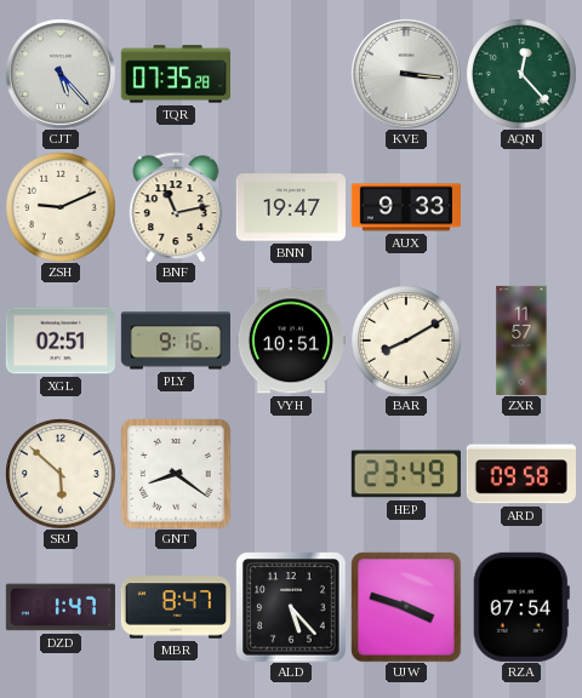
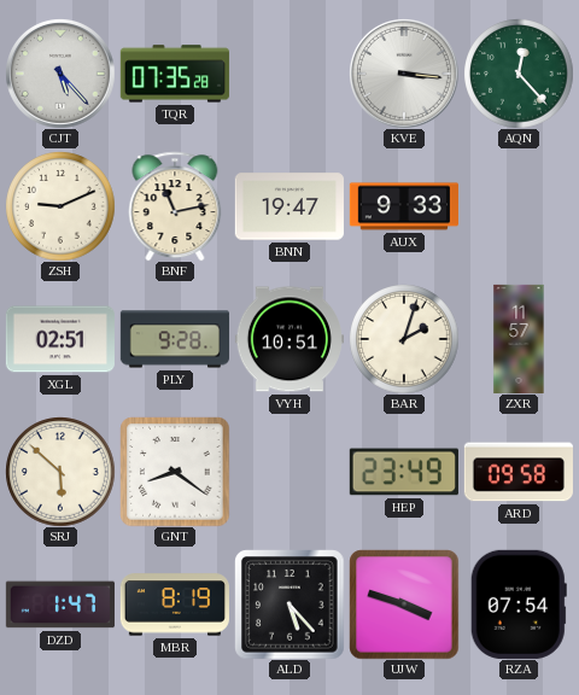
PLY: 9:16 -> 9:28 (174, 339)
BAR: 8:10 -> 2:03 (404, 339)
MBR: 8:47 -> 8:19 (175, 605)
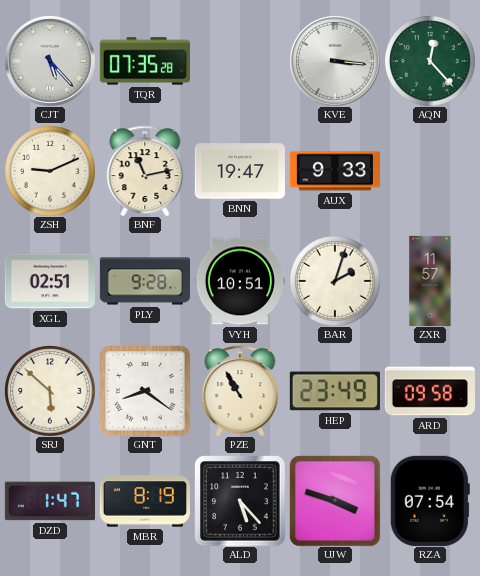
PZE: none -> 10:55 (240, 391)
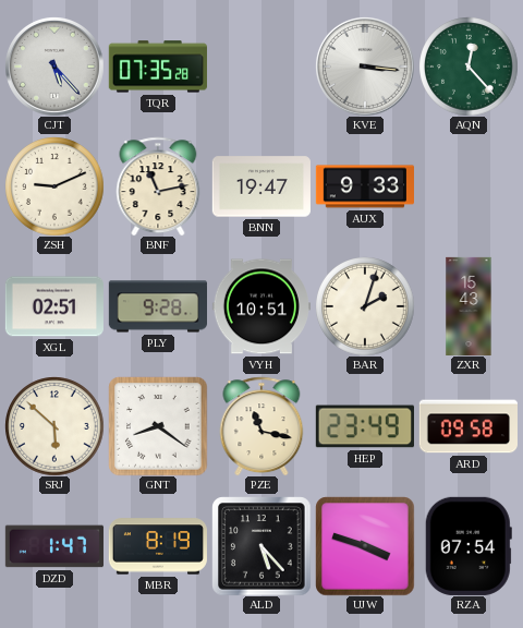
ZXR: 11:57 -> 15:43 (469, 305)
PZE: 10:55 -> 11:17 (261, 426)
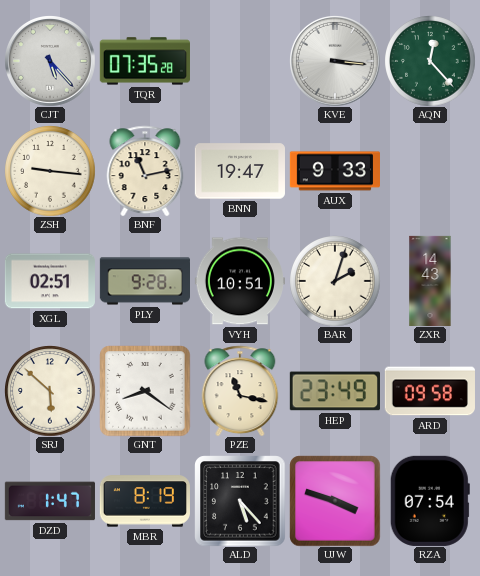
ZSH: 9:11 -> 9:16 (50, 171)
ZXR: 15:43 -> 14:43 (430, 280)
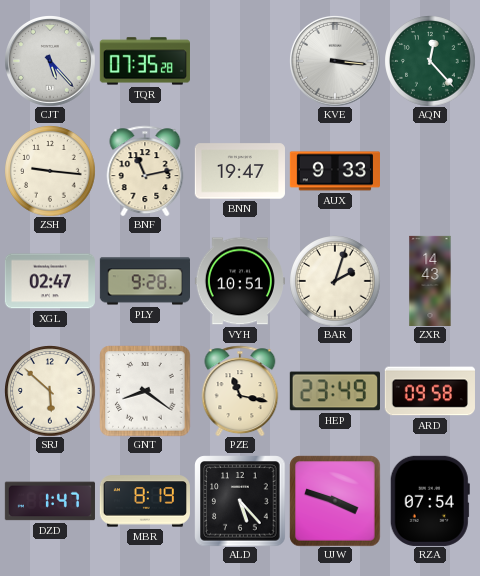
XGL: 02:51 -> 02:47 (50, 281)
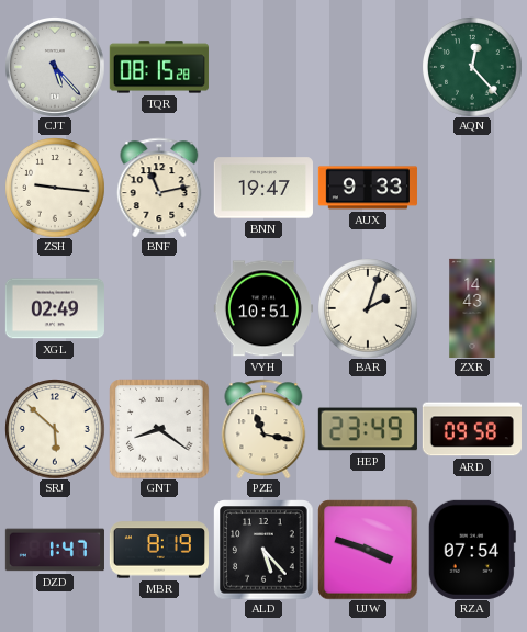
TQR: 07:35 -> 08:15 (159, 67)
KVE: 3:16 -> none (335, 61)
XGL: 02:47 -> 02:49 (55, 308)
PLY: 9:28 -> none (144, 281)
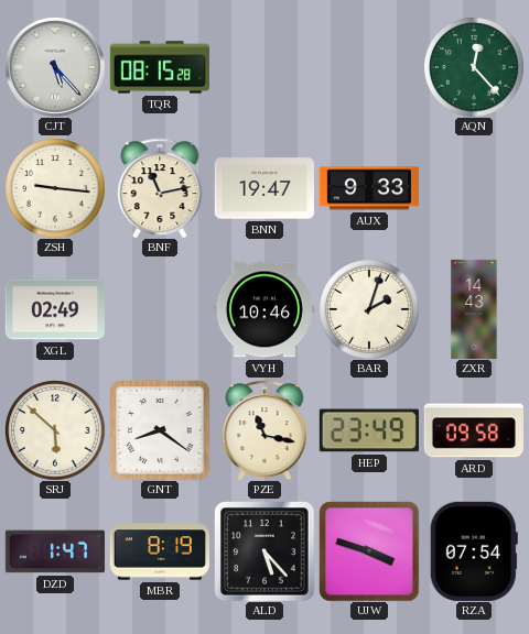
VYH: 10:51 -> 10:46 (264, 309)
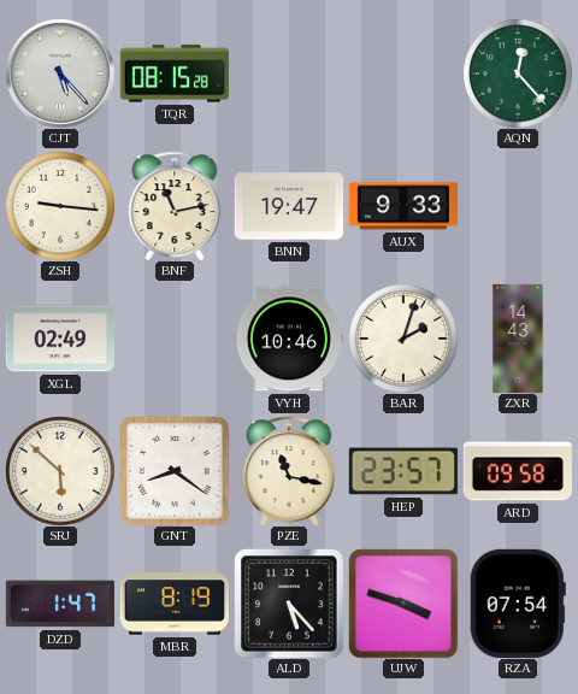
HEP: 23:49 -> 23:57 (403, 471)
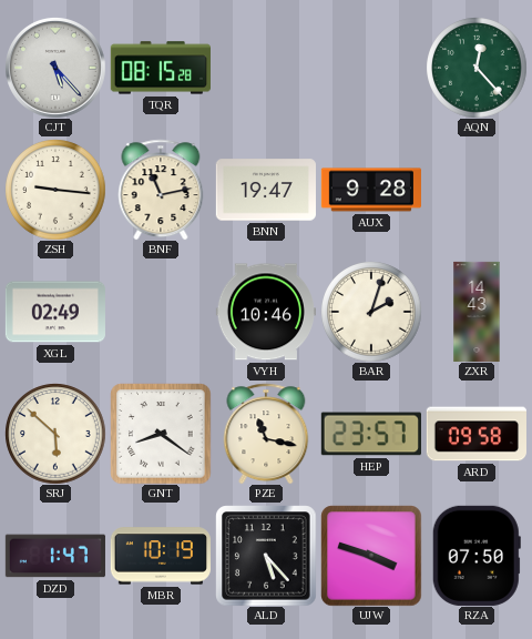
AUX: 9:33 -> 9:28 (371, 190)
MBR: 8:19 -> 10:19 (161, 556)
RZA: 07:54 -> 07:50 (477, 556)
